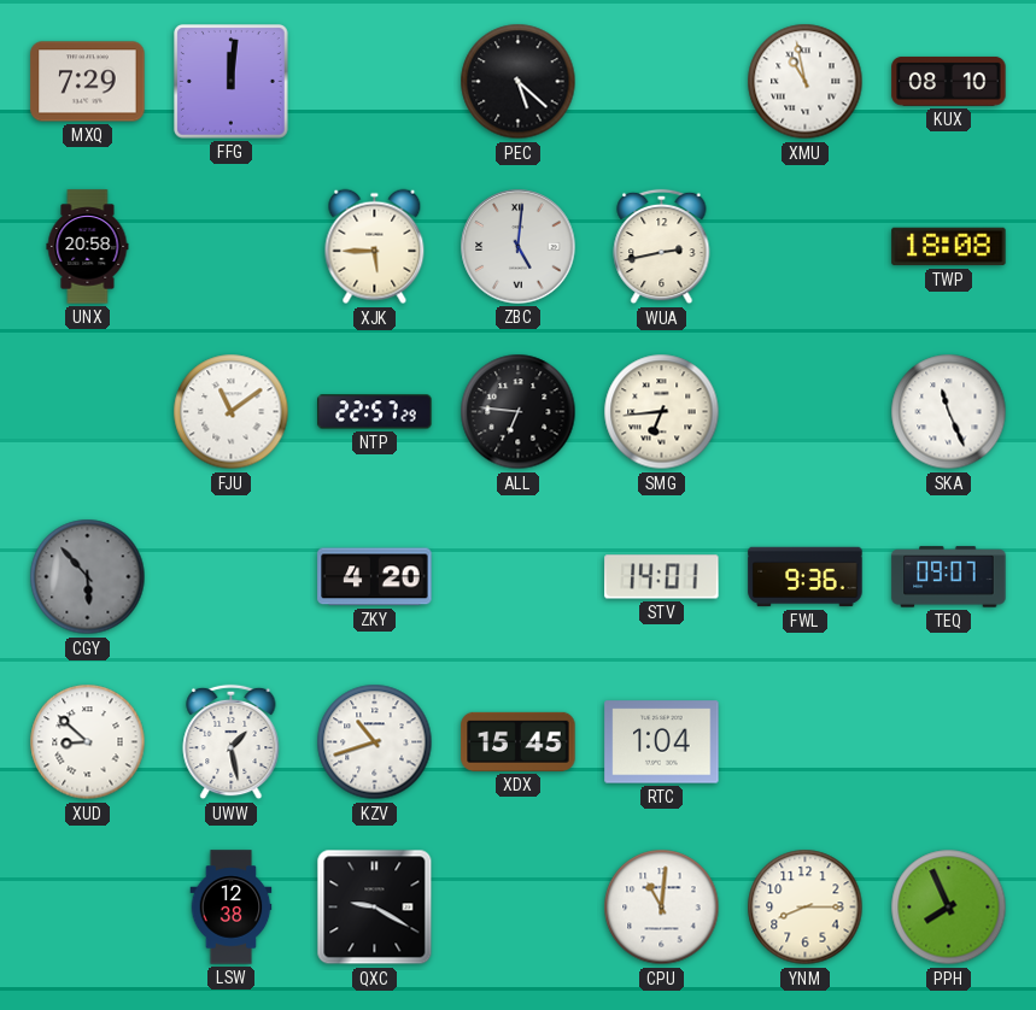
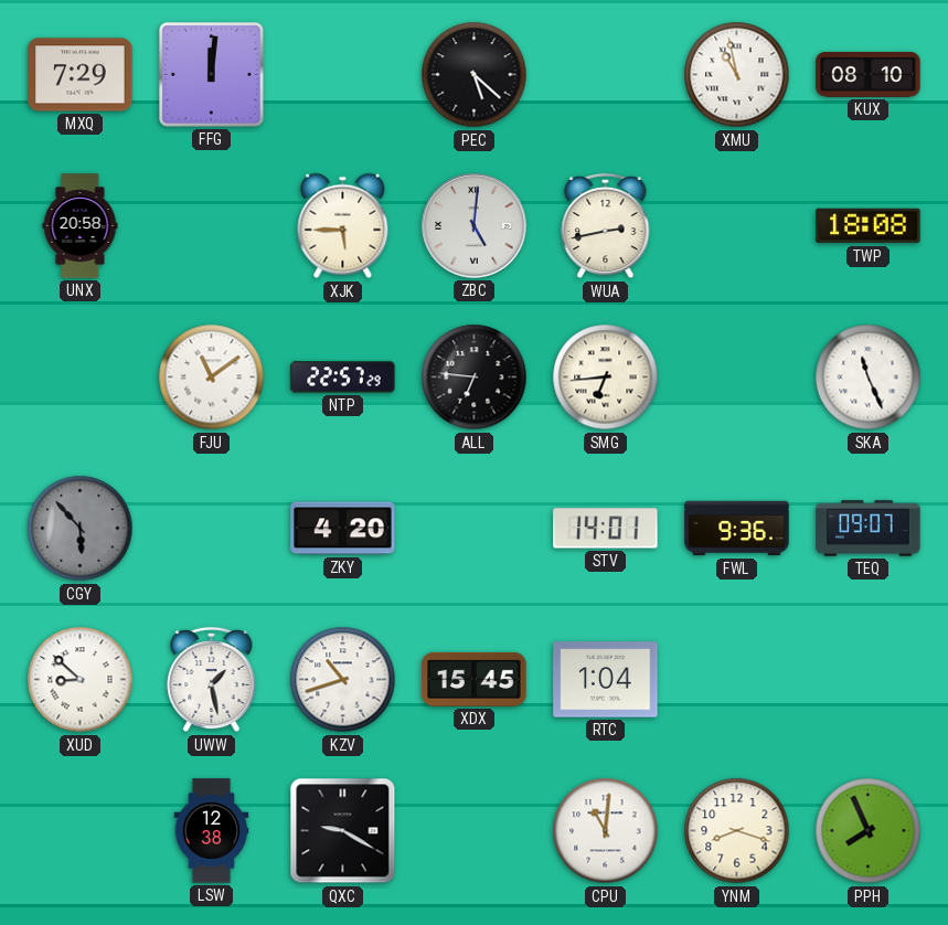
YNM: 8:15 -> 8:18 (737, 831)
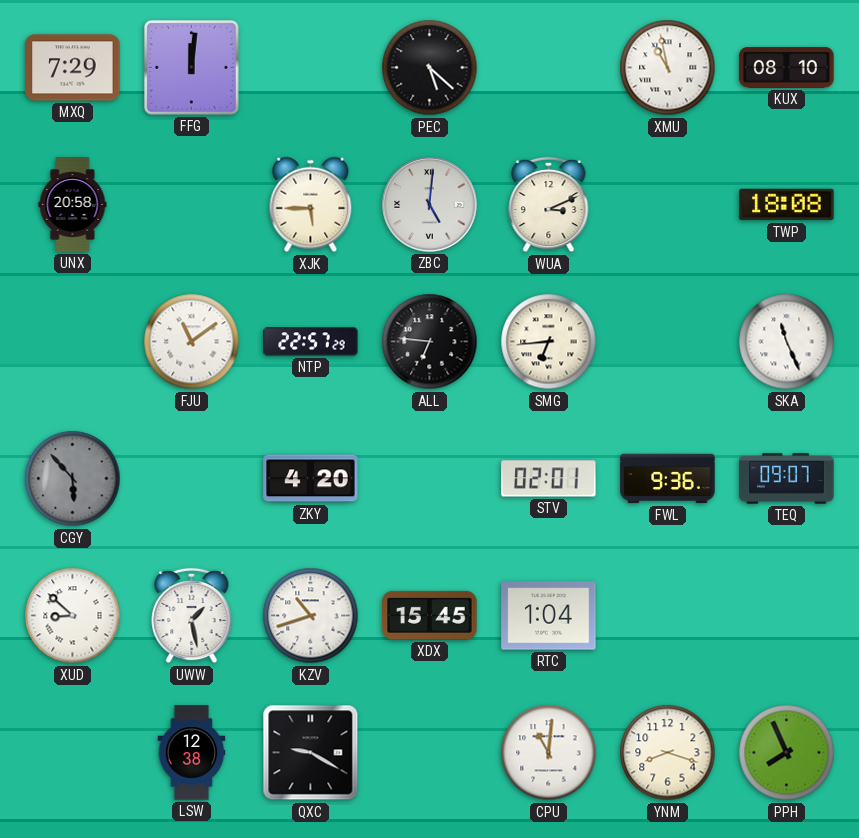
WUA: 2:43 -> 3:11 (549, 205)
STV: 14:01 -> 02:01 (549, 479)
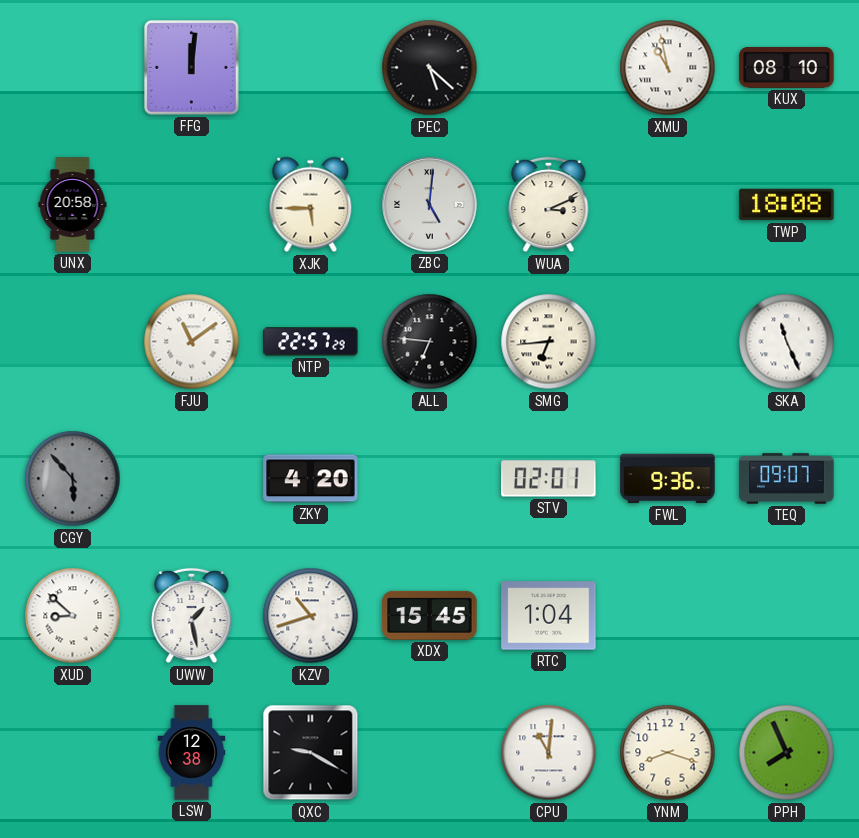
MXQ: 7:29 -> none (73, 68)
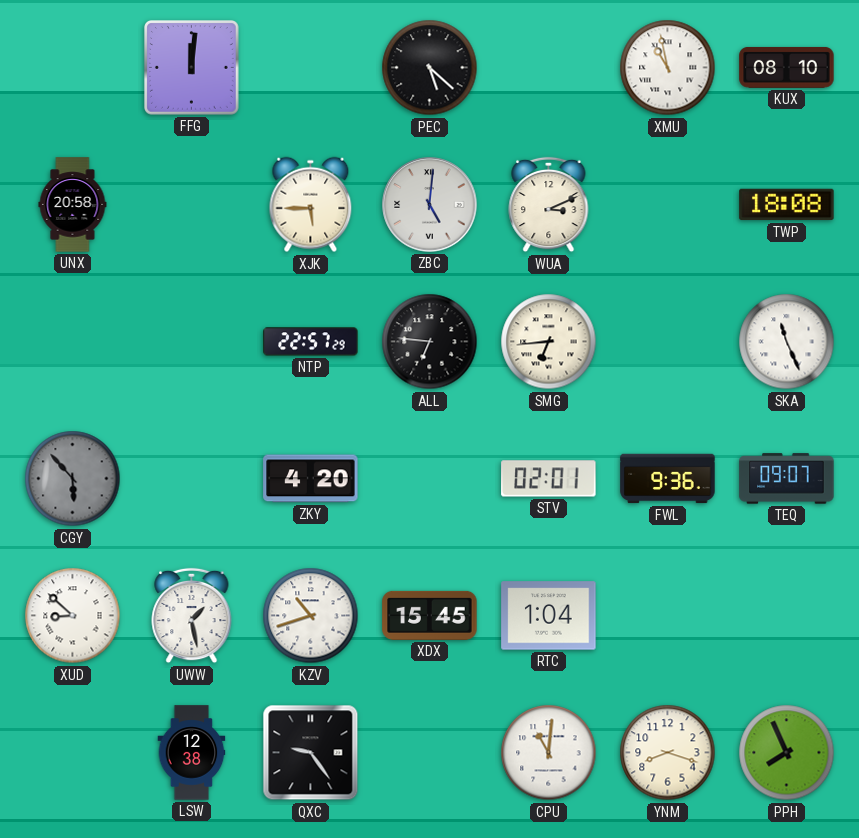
FJU: 11:09 -> none (192, 342)
QXC: 9:20 -> 9:24 (311, 753)
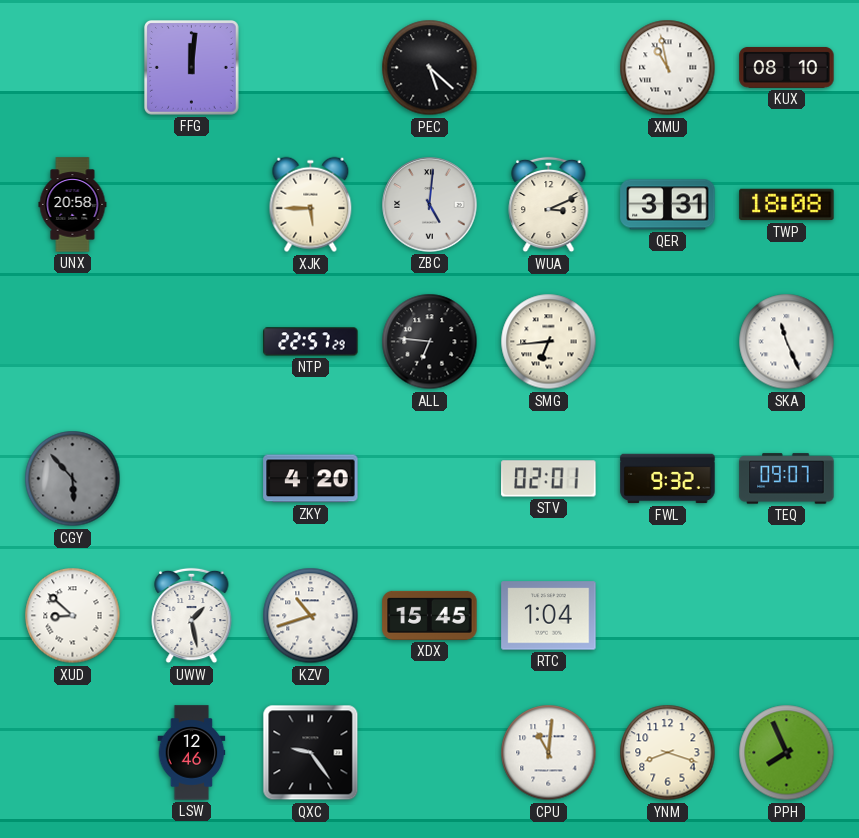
QER: none -> 3:31 (668, 205)
FWL: 9:36 -> 9:32 (668, 479)
LSW: 12:38 -> 12:46 (192, 753)
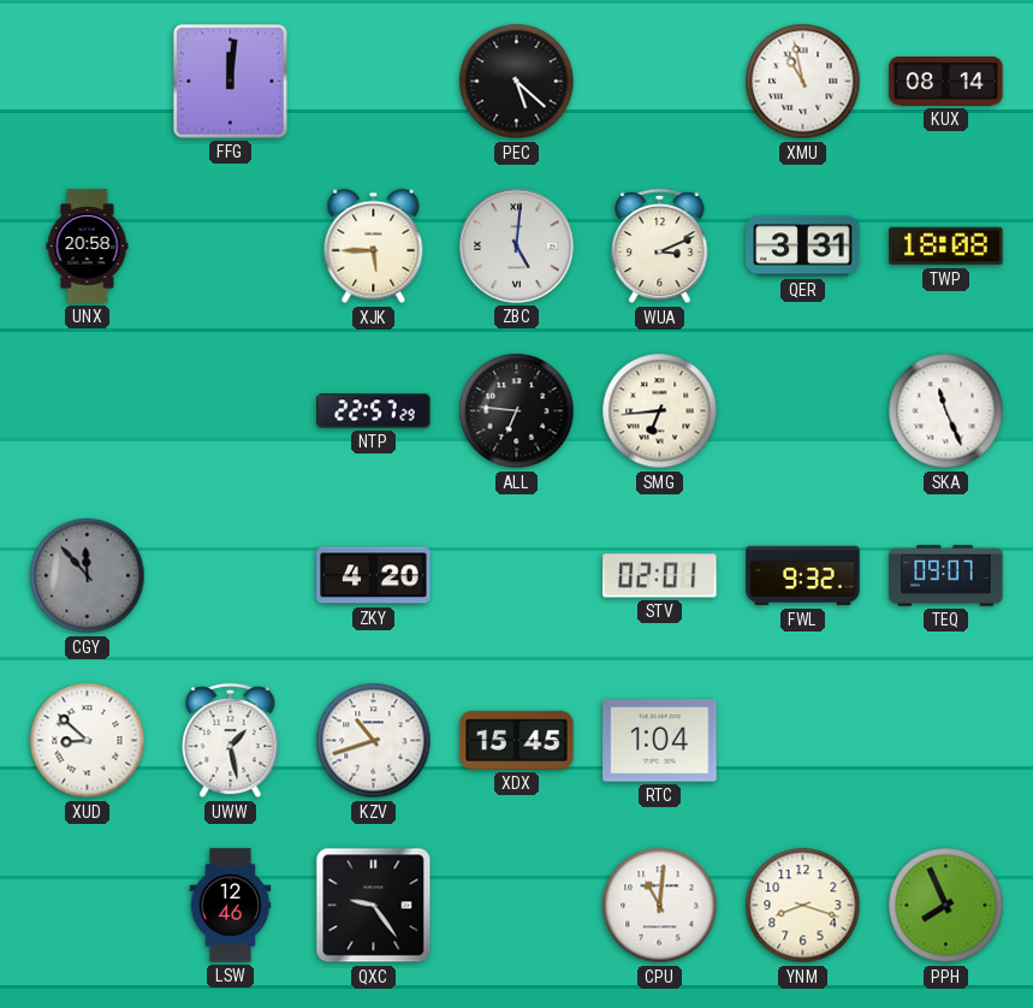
KUX: 08:10 -> 08:14 (946, 81)
CGY: 5:53 -> 11:53 (88, 576)
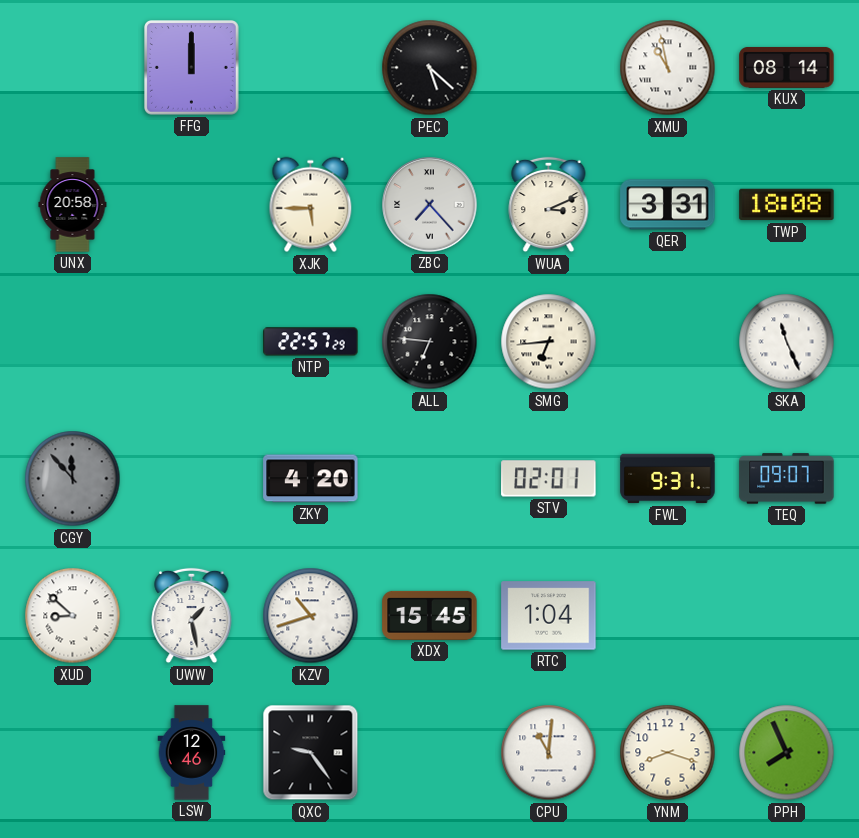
FFG: 12:01 -> 12:00 (192, 68)
ZBC: 5:01 -> 7:23 (430, 205)
FWL: 9:32 -> 9:31 (668, 479)
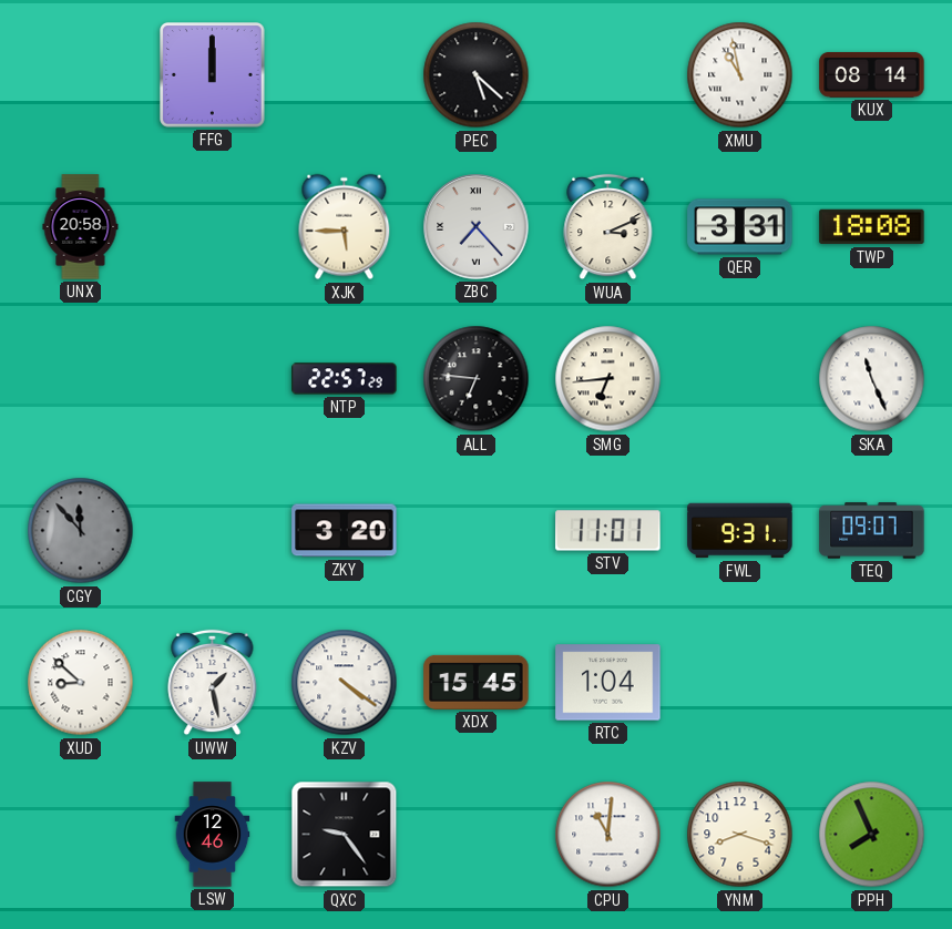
ZKY: 4:20 -> 3:20 (345, 531)
STV: 02:01 -> 11:01 (608, 531)
KZV: 10:42 -> 4:21 (345, 683)
